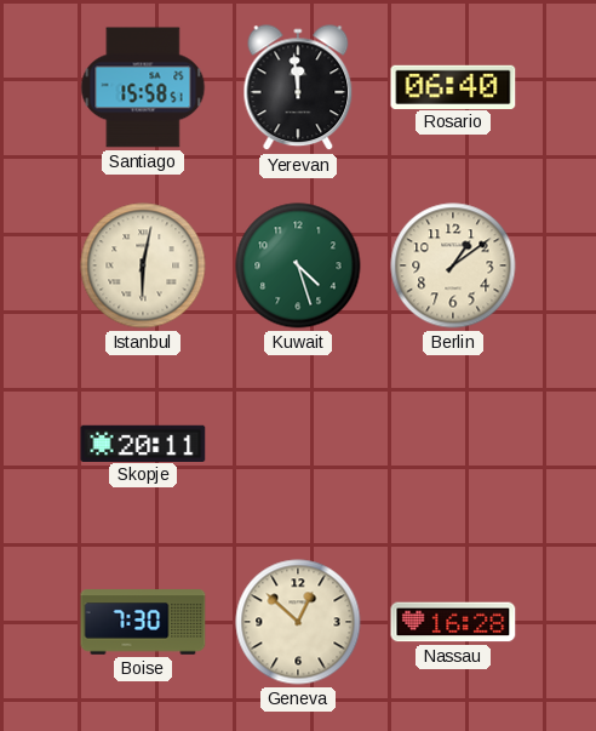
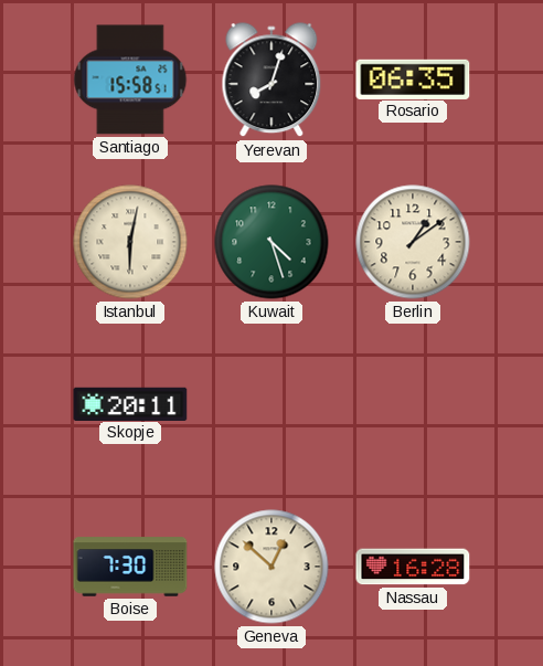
Yerevan: 11:59 -> 8:03 (271, 81)
Rosario: 06:40 -> 06:35 (413, 78)
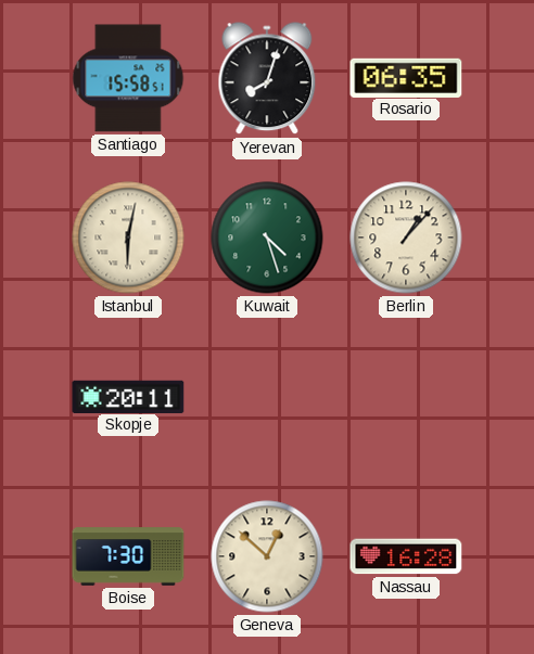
Berlin: 1:09 -> 1:07 (406, 238)
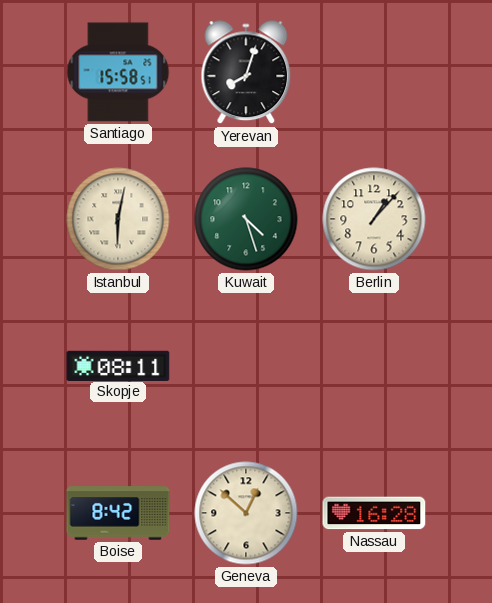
Rosario: 06:35 -> none (406, 77)
Skopje: 20:11 -> 08:11 (118, 365)
Boise: 7:30 -> 8:42 (118, 513)
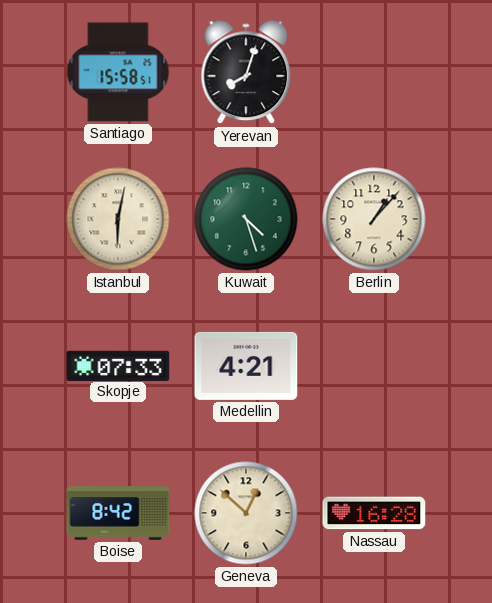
Skopje: 08:11 -> 07:33 (118, 365)
Medellin: none -> 4:21 (246, 366)
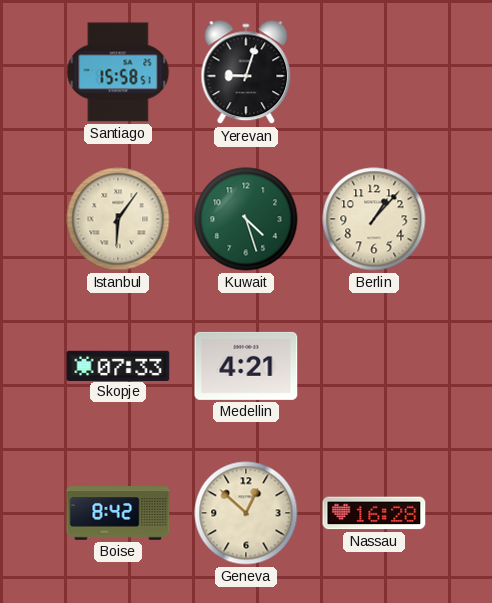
Yerevan: 8:03 -> 9:03 (246, 73)
Istanbul: 6:02 -> 6:06 (118, 219)
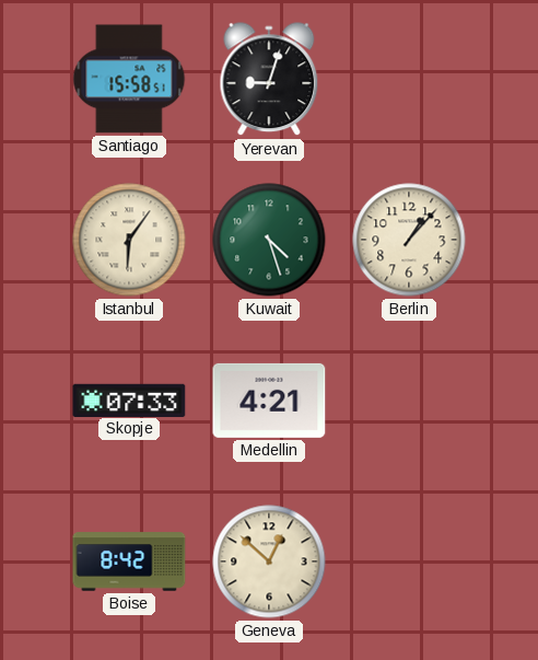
Nassau: 16:28 -> none (374, 513)
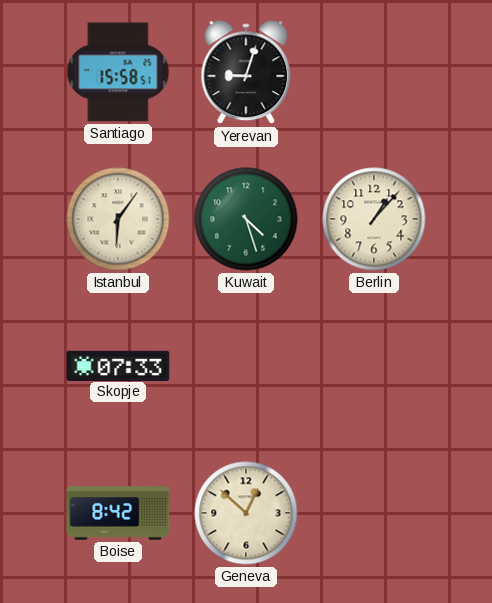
Medellin: 4:21 -> none (269, 401)
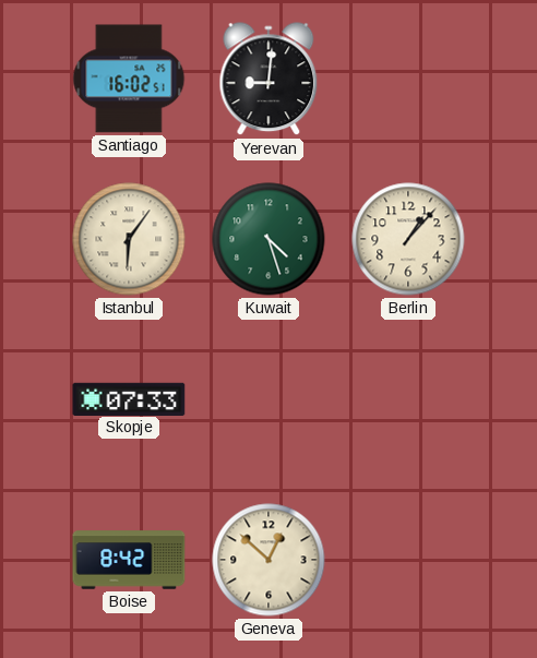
Santiago: 15:58 -> 16:02 (129, 79)
Yerevan: 9:03 -> 9:01 (268, 80)
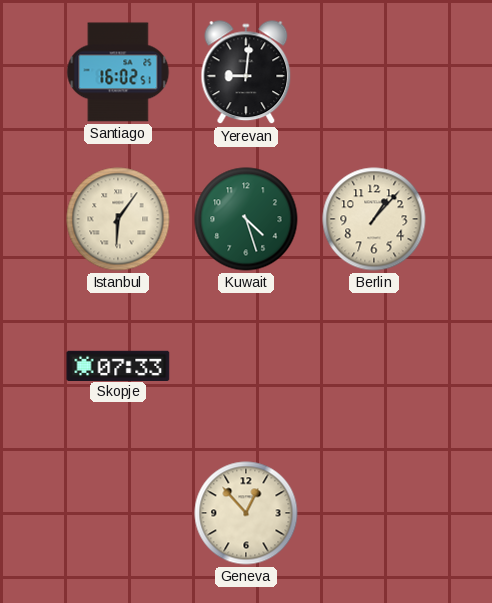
Boise: 8:42 -> none (129, 560)
Geneva: 12:52 -> 12:53 (246, 513)
